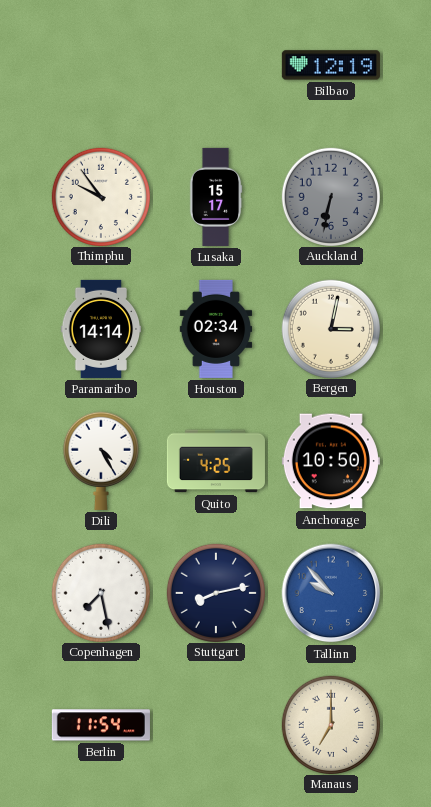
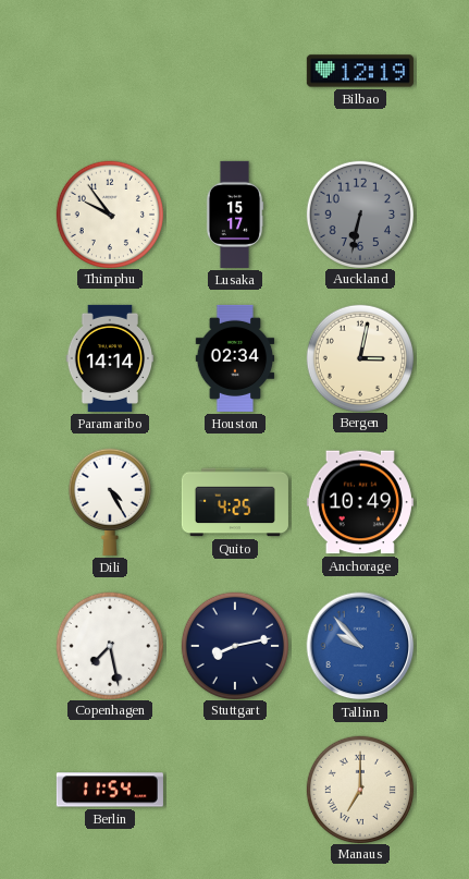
Anchorage: 10:50 -> 10:49 (360, 502)
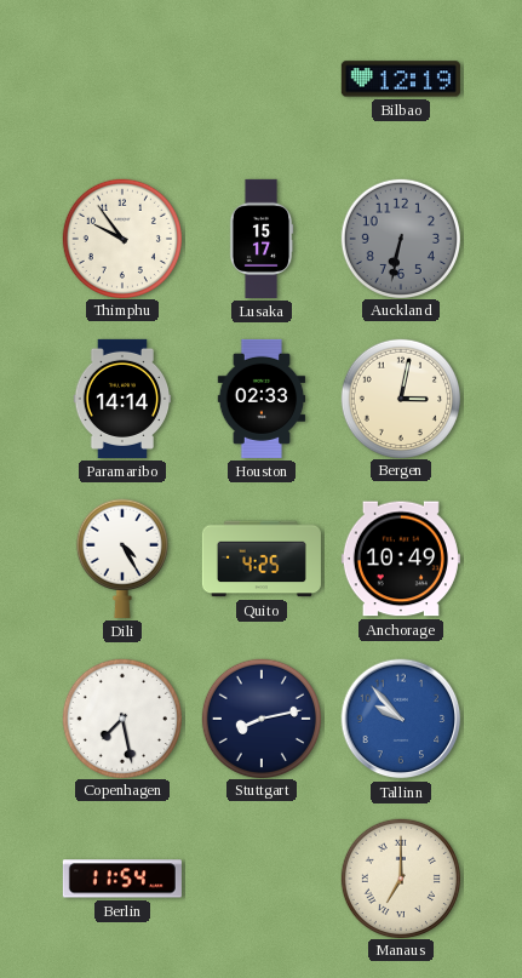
Houston: 02:34 -> 02:33 (262, 399)
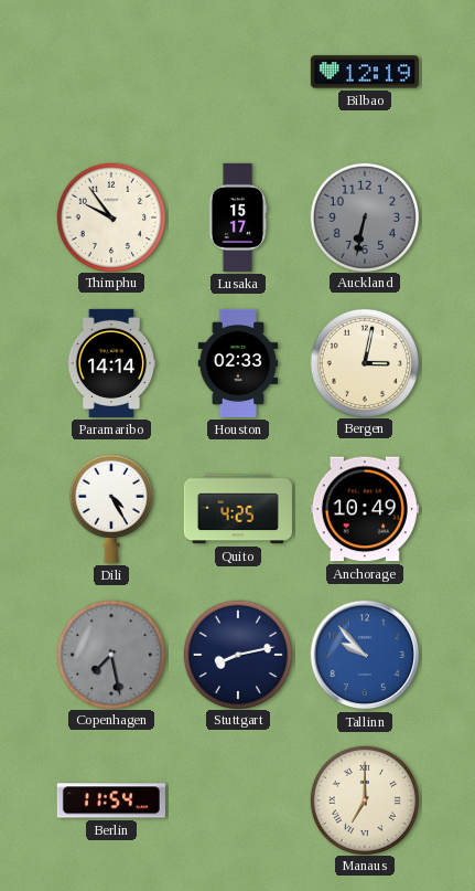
Copenhagen dial: white -> grey (110, 654)
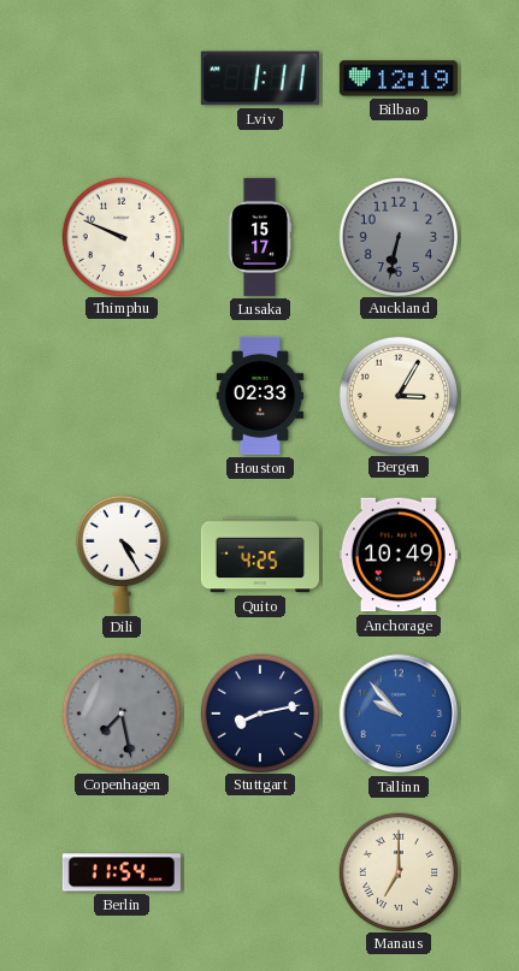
Lviv: none -> 1:11 (260, 78)
Thimphu: 9:54 -> 9:49 (120, 236)
Paramaribo: 14:14 -> none (111, 363)
Bergen: 3:02 -> 3:05 (397, 395)
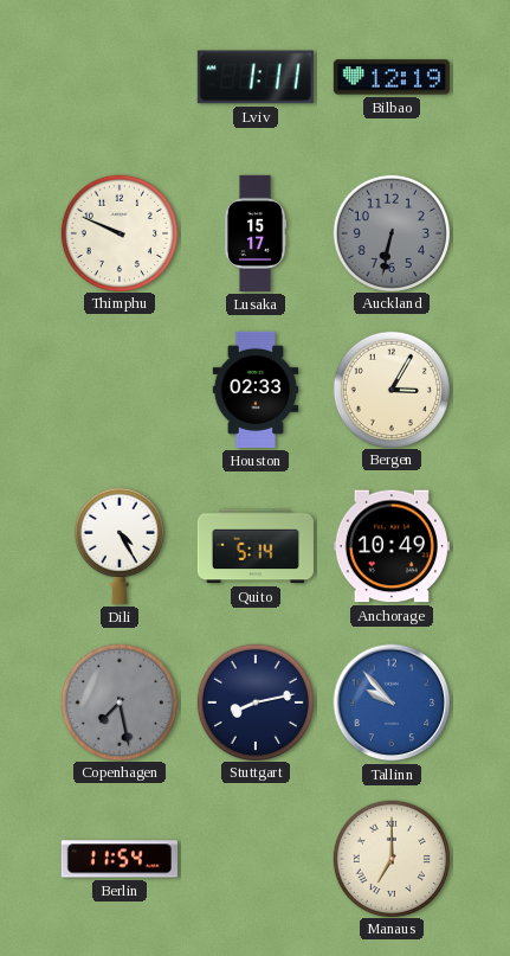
Quito: 4:25 -> 5:14 (256, 546)
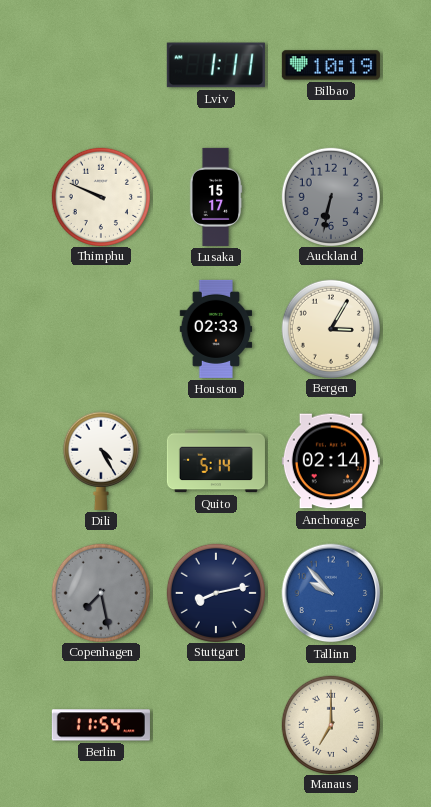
Bilbao: 12:19 -> 10:19 (331, 65)
Anchorage: 10:49 -> 02:14 (331, 461)
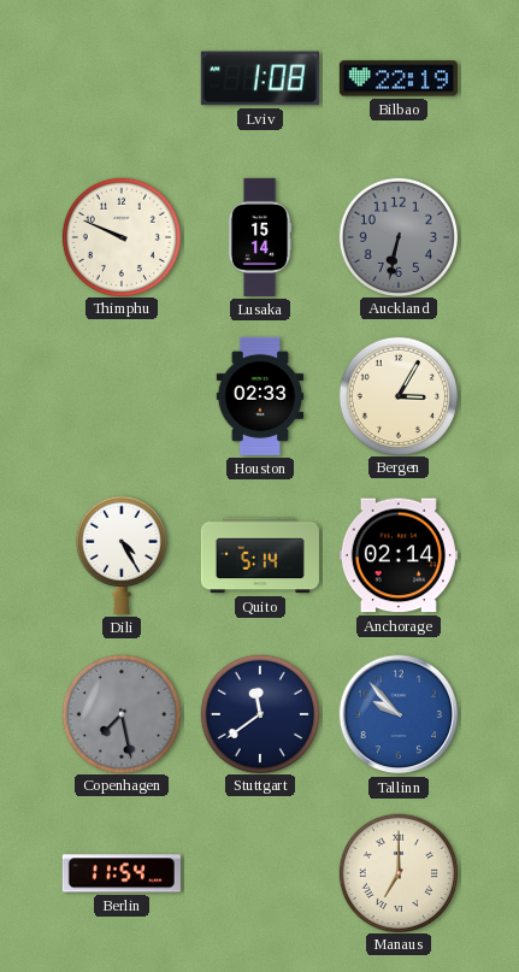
Lviv: 1:11 -> 1:08 (260, 78)
Bilbao: 10:19 -> 22:19 (399, 78)
Lusaka: 15:17 -> 15:14 (260, 237)
Stuttgart: 8:13 -> 11:39 (259, 713)
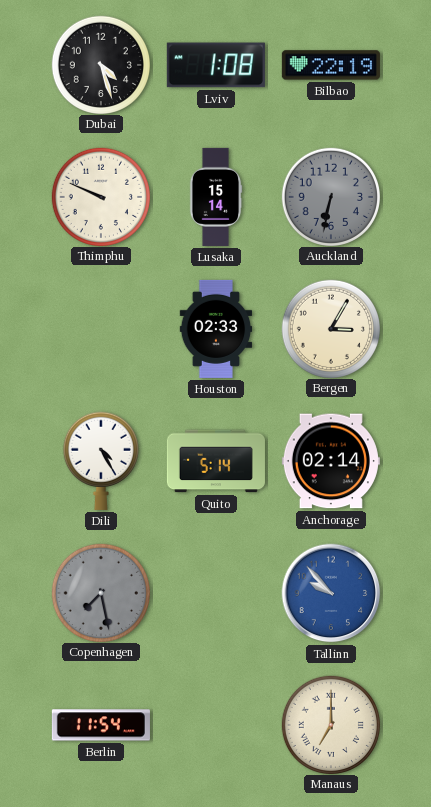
Dubai: none -> 4:27 (100, 64)
Stuttgart: 11:39 -> none (259, 713)
